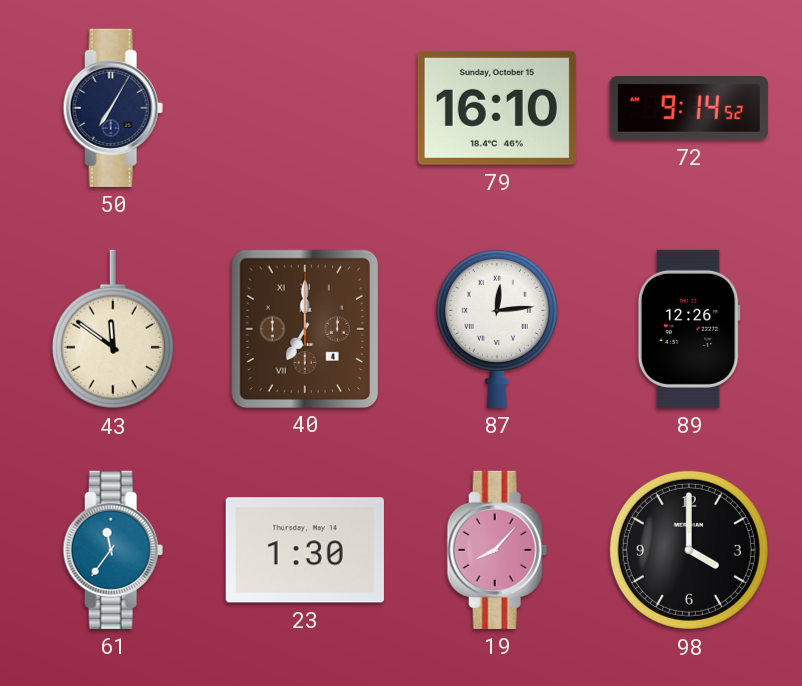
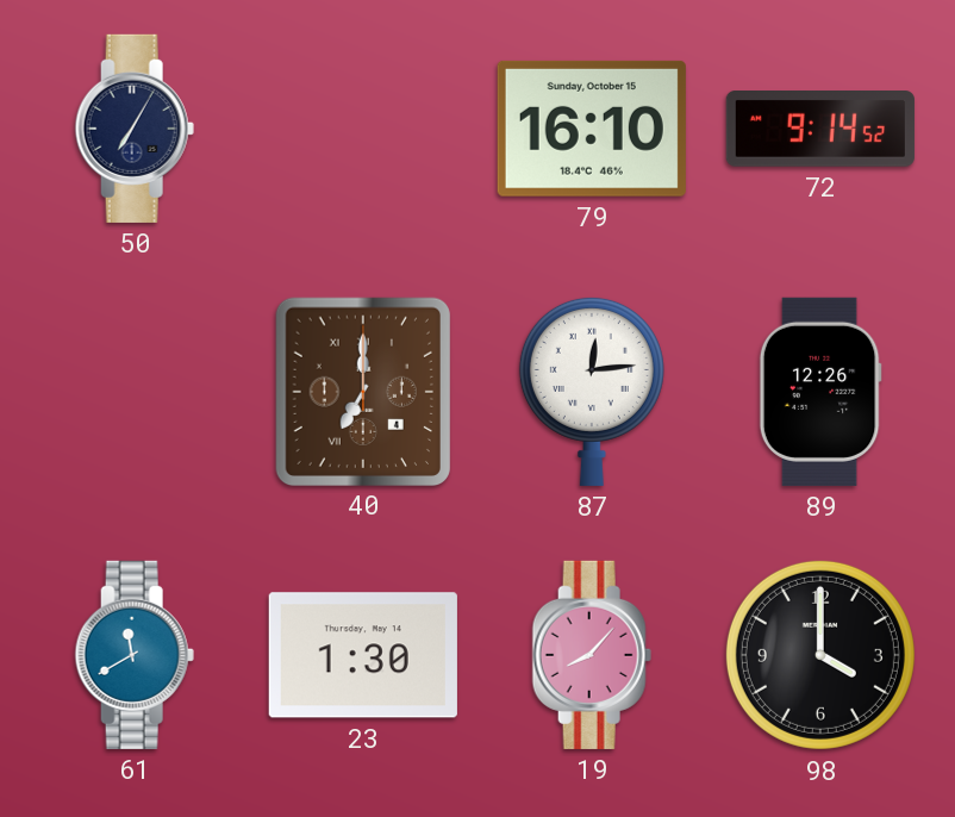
43: 11:51 -> none (113, 329)
61: 11:36 -> 11:40 (135, 655)
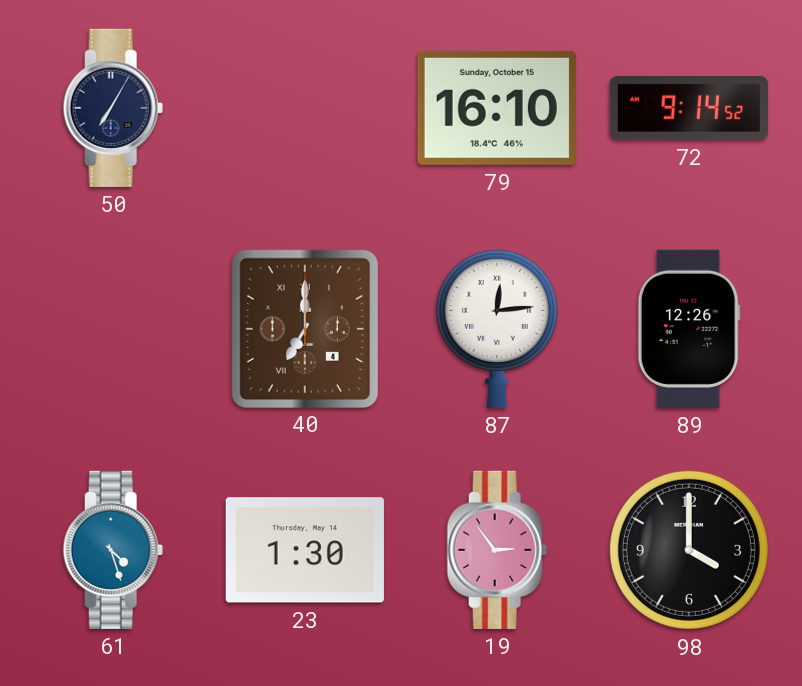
61: 11:40 -> 4:27 (113, 550)
19: 8:07 -> 2:54 (497, 550)
